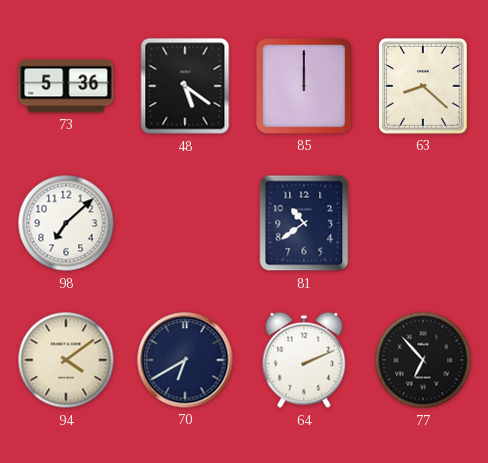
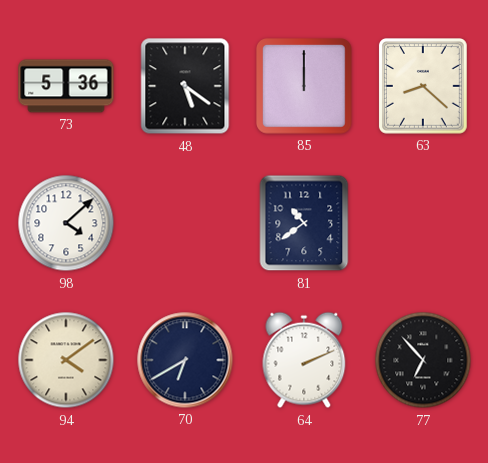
98: 7:08 -> 4:08 (66, 223)
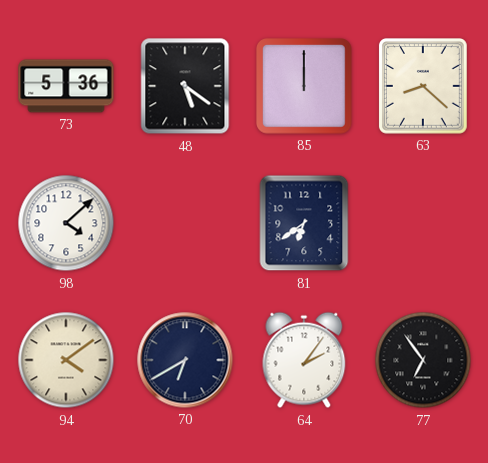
81: 10:39 -> 6:39 (304, 223)
64: 2:11 -> 2:06 (304, 360)
77: 6:53 -> 6:54 (423, 360)
